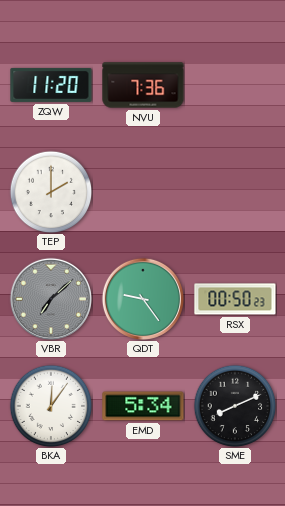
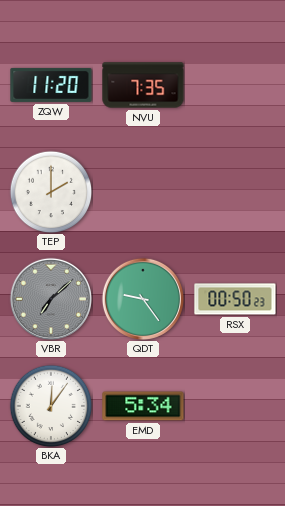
NVU: 7:36 -> 7:35 (143, 85)
SME: 8:11 -> none (235, 406)
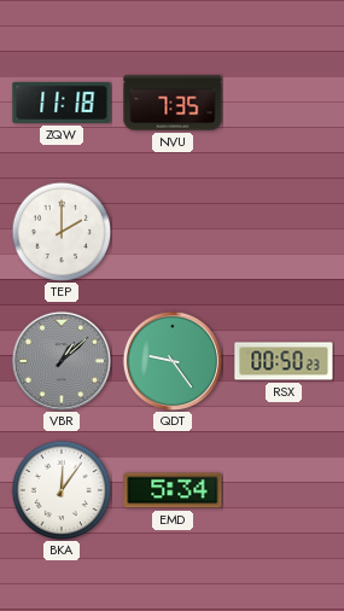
ZQW: 11:20 -> 11:18 (62, 103)
VBR: 7:08 -> 1:08 (62, 361)
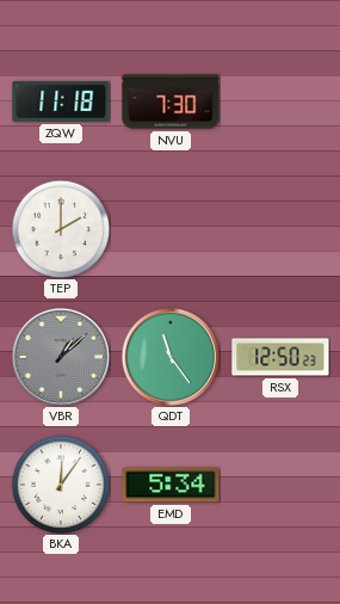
NVU: 7:35 -> 7:30 (171, 101)
QDT: 9:24 -> 11:24 (171, 357)
RSX: 00:50 -> 12:50 (280, 357)
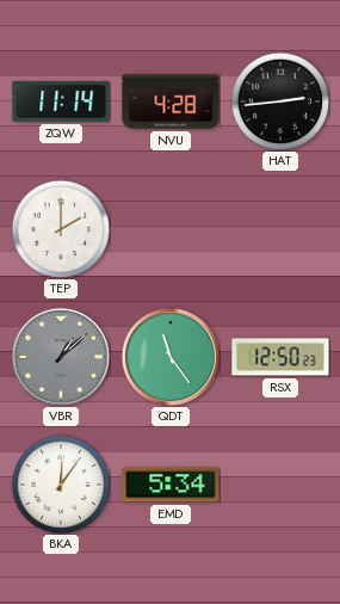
ZQW: 11:18 -> 11:14 (61, 101)
NVU: 7:30 -> 4:28 (171, 101)
HAT: none -> 2:44 (280, 101)
